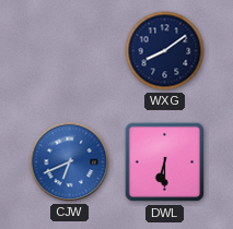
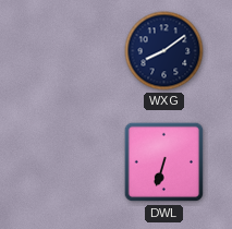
CJW: 6:41 -> none (70, 162)
DWL: 6:30 -> 6:33 (164, 162)
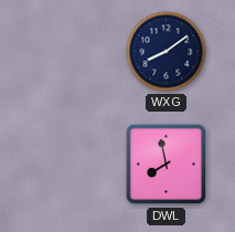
DWL: 6:33 -> 7:58 (167, 165)
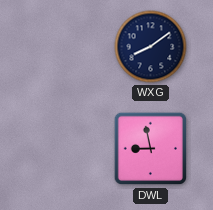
DWL: 7:58 -> 8:58 (151, 149)
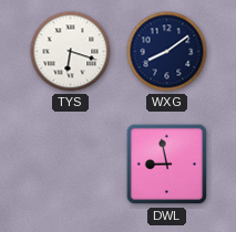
TYS: none -> 6:18 (71, 52)
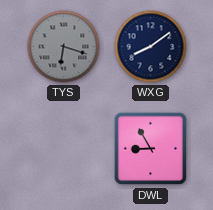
TYS dial: white -> grey (64, 47)
DWL: 8:58 -> 8:55 (151, 149)
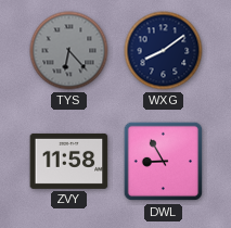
TYS: 6:18 -> 6:23 (69, 51)
ZVY: none -> 11:58 (69, 161)
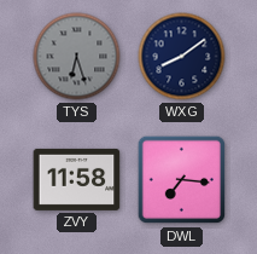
TYS: 6:23 -> 6:27 (77, 57)
DWL: 8:55 -> 7:16 (182, 180)
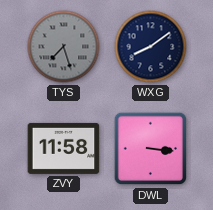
TYS: 6:27 -> 7:27 (64, 47)
DWL: 7:16 -> 3:16 (151, 149)
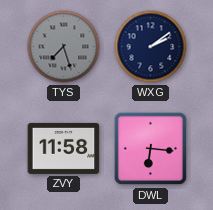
WXG: 8:09 -> 2:09 (151, 47)
DWL: 3:16 -> 6:16 (151, 149)
